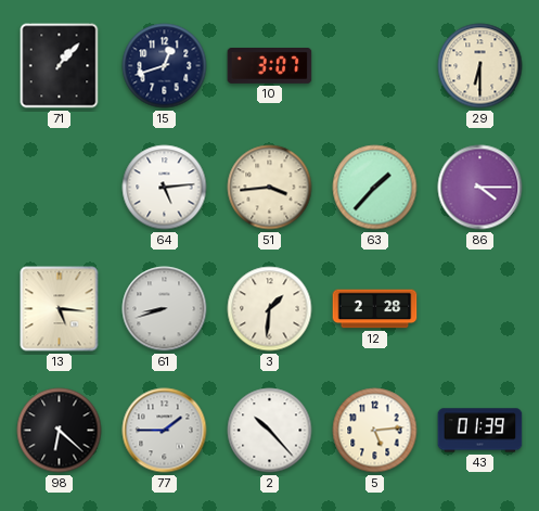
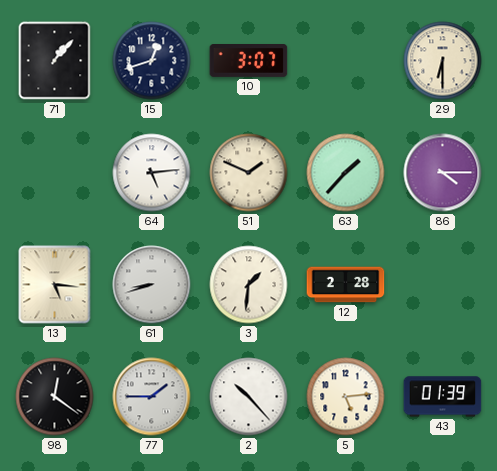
51: 3:44 -> 1:49 (249, 173)
98: 6:22 -> 12:21 (55, 397)
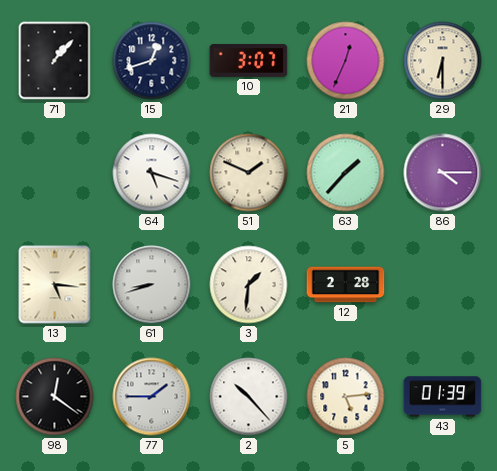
21: none -> 12:34 (346, 61)
64: 5:14 -> 5:18 (152, 173)
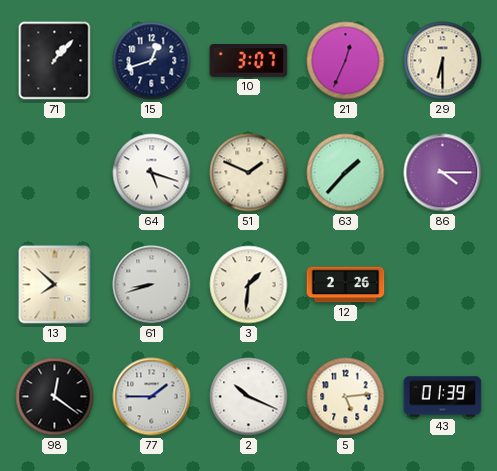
13: 5:16 -> 7:52 (55, 285)
12: 2:28 -> 2:26 (346, 285)
2: 10:23 -> 10:19 (249, 397)
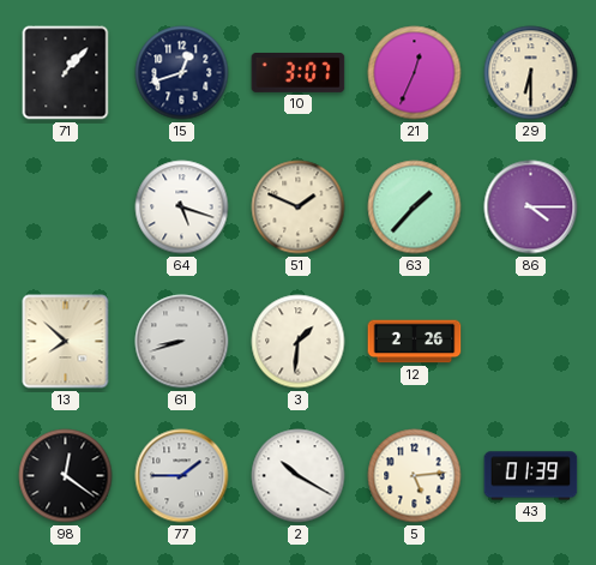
2: 10:19 -> 10:20 (299, 476)
